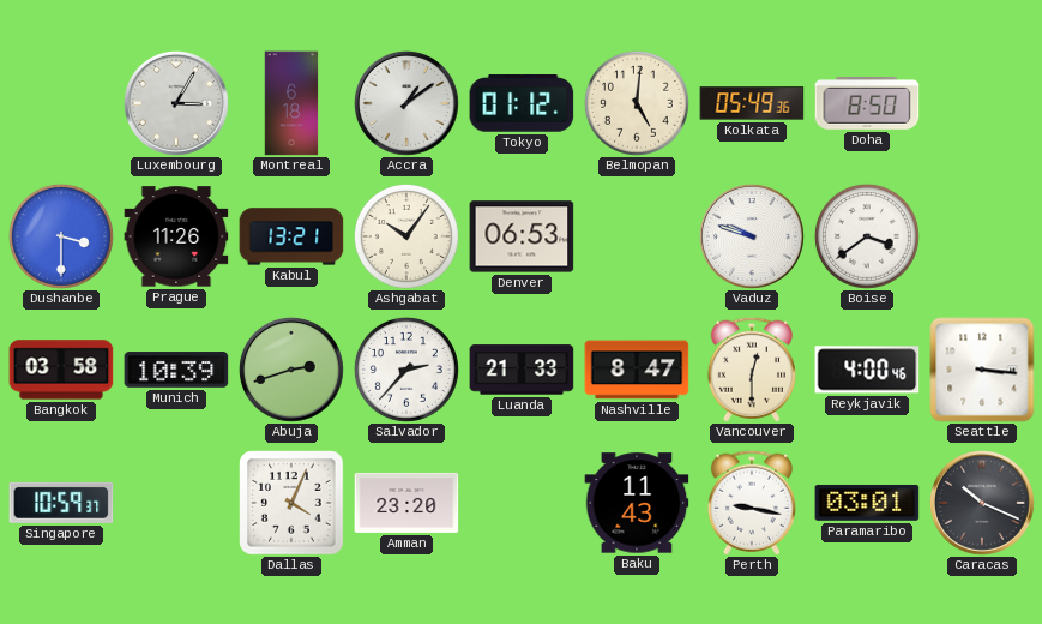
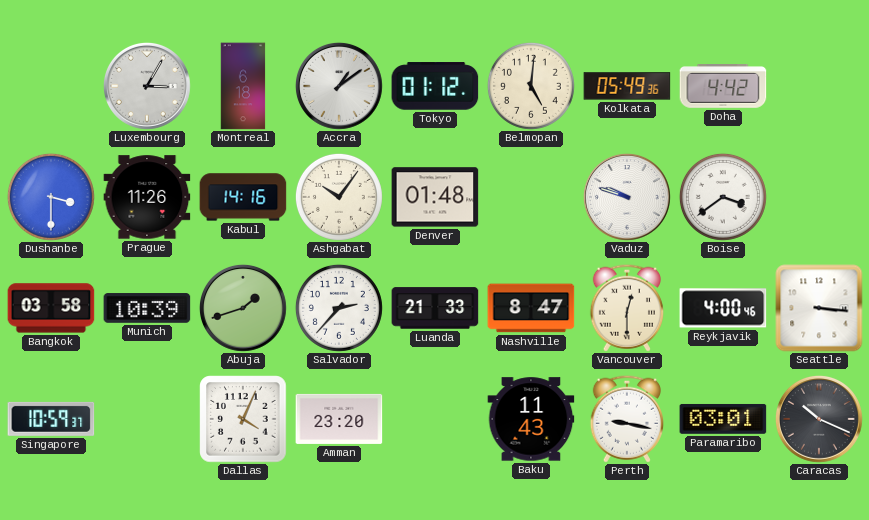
Doha: 8:50 -> 4:42 (723, 87)
Kabul: 13:21 -> 14:16 (243, 197)
Denver: 06:53 -> 01:48 (435, 197)
Abuja: 2:42 -> 1:42 (243, 308)
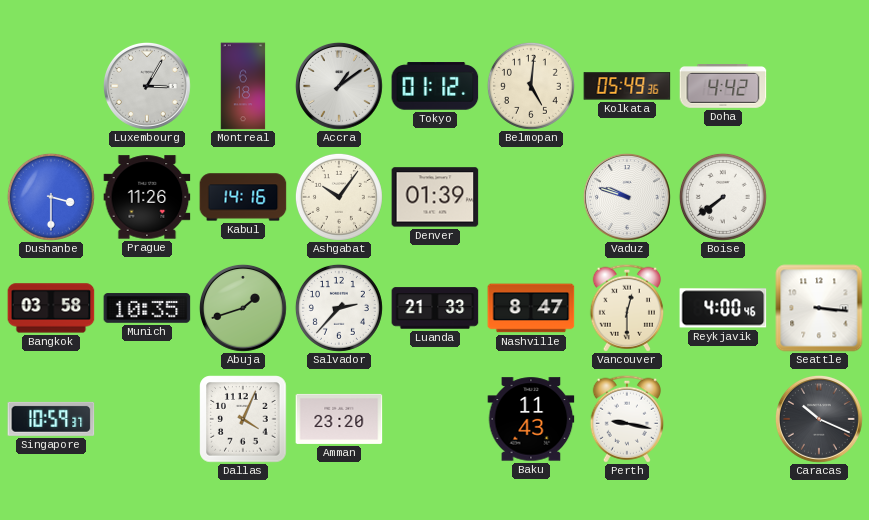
Denver: 01:48 -> 01:39 (435, 197)
Boise: 3:39 -> 7:39 (723, 197)
Munich: 10:39 -> 10:35 (147, 308)
Paramaribo: 03:01 -> none (723, 419)
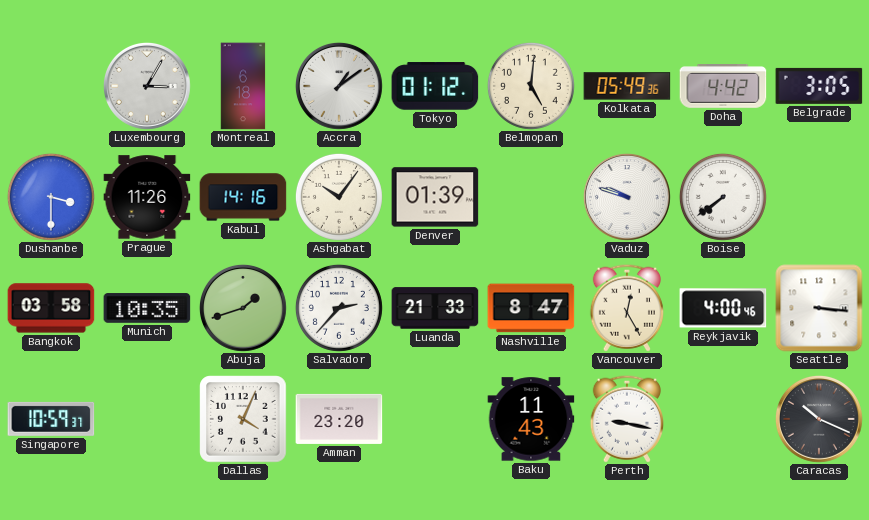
Belgrade: none -> 3:05 (819, 86)
Vancouver: 12:30 -> 12:25 (627, 308)
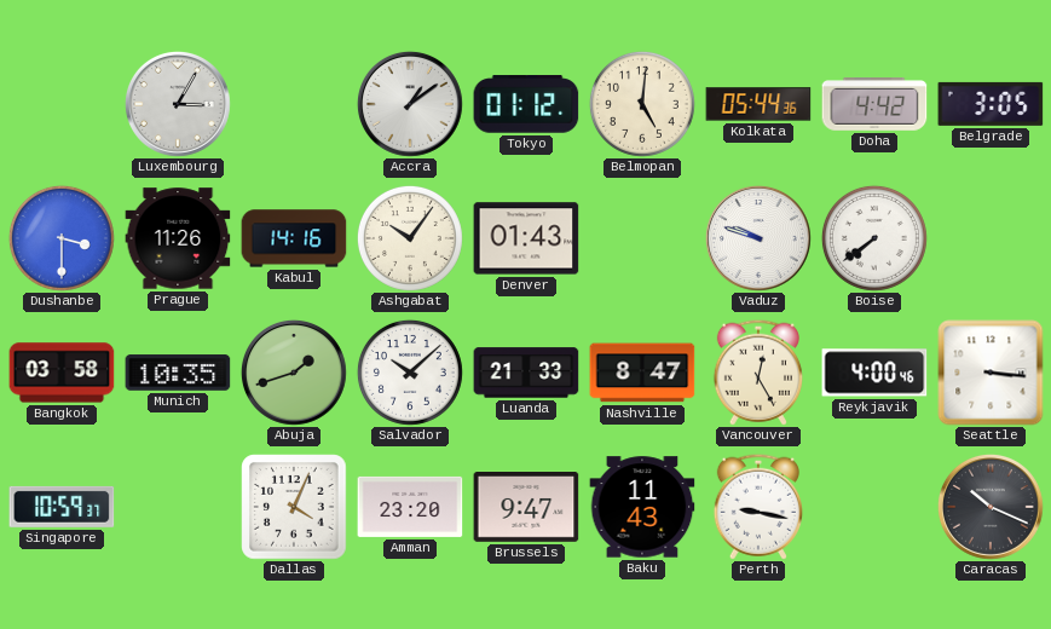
Montreal: 6:18 -> none (243, 86)
Kolkata: 05:49 -> 05:44 (758, 104)
Denver: 01:39 -> 01:43 (526, 238)
Salvador: 2:37 -> 10:08 (410, 373)
Brussels: none -> 9:47 (526, 508)
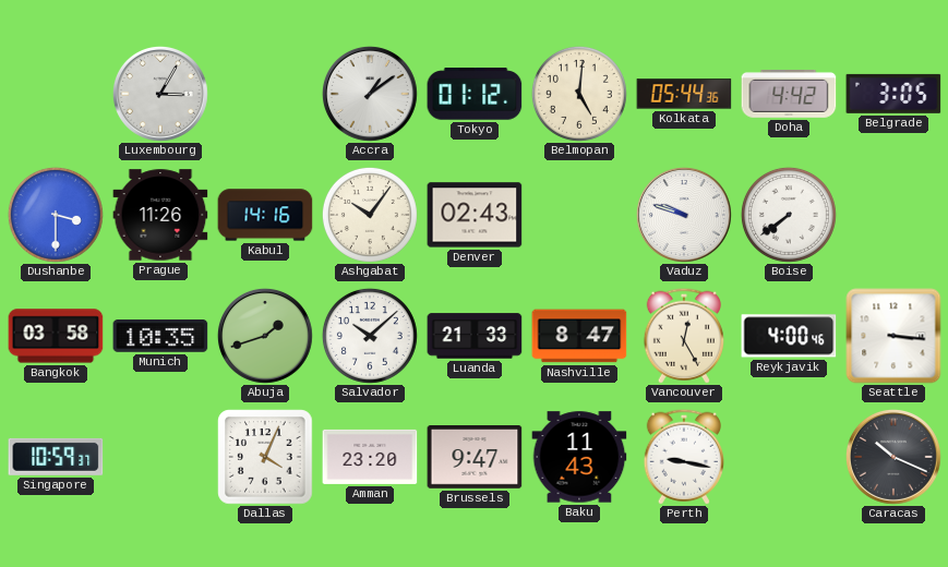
Denver: 01:43 -> 02:43 (475, 215)
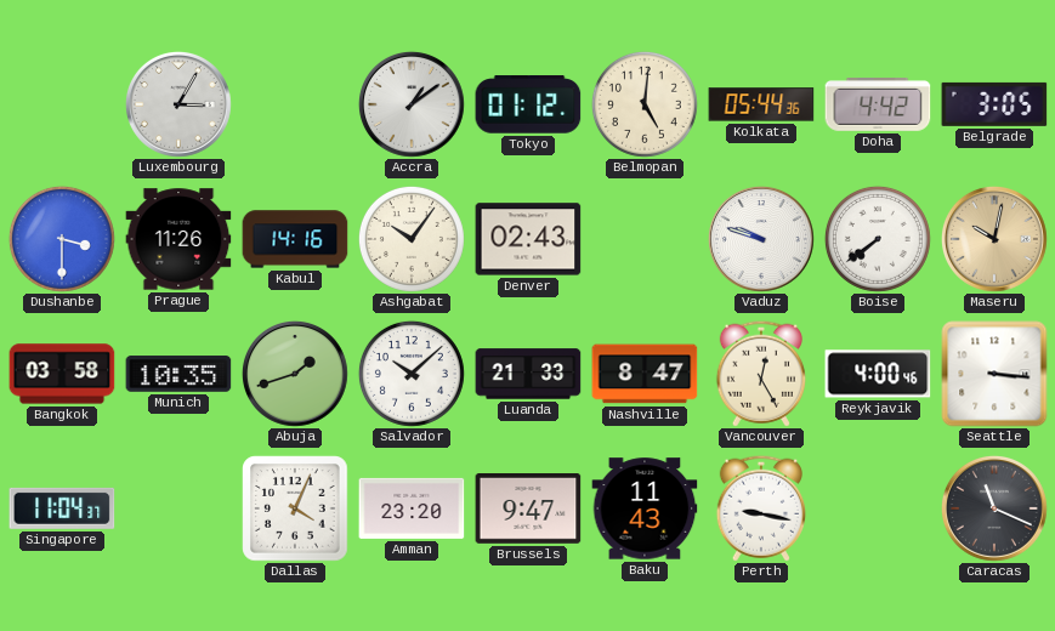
Maseru: none -> 10:02 (994, 239)
Singapore: 10:59 -> 11:04 (62, 508)
Caracas: 10:19 -> 11:19 (994, 508)
